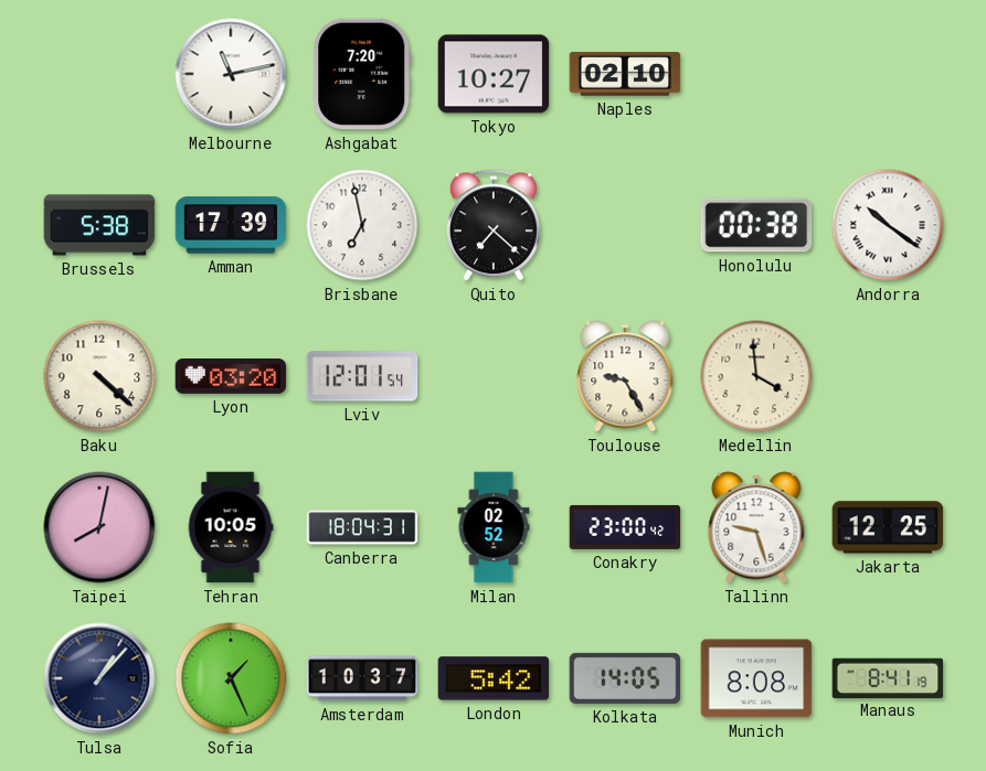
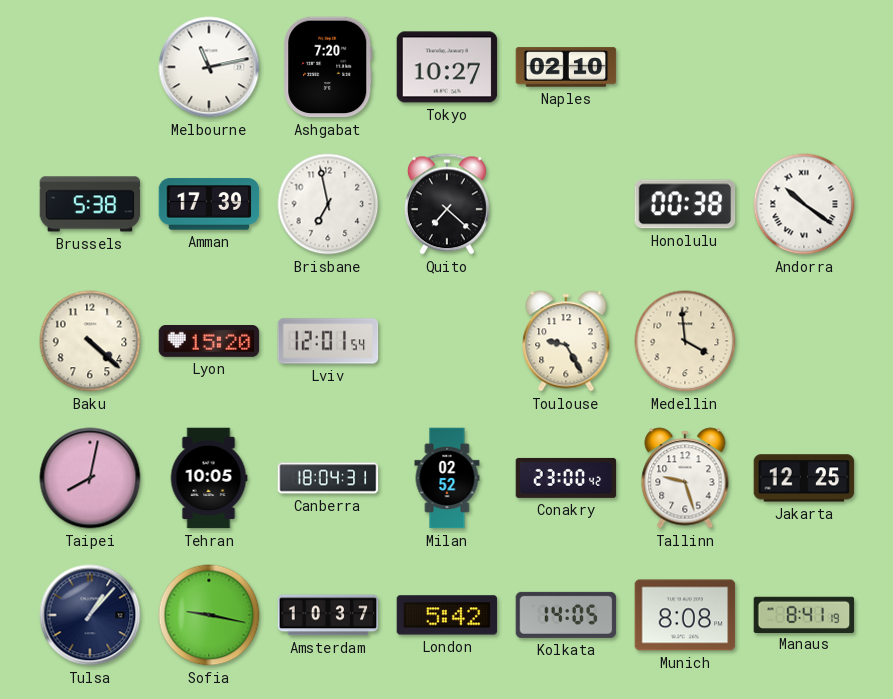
Lyon: 03:20 -> 15:20 (209, 342)
Sofia: 1:26 -> 9:17 (209, 615)
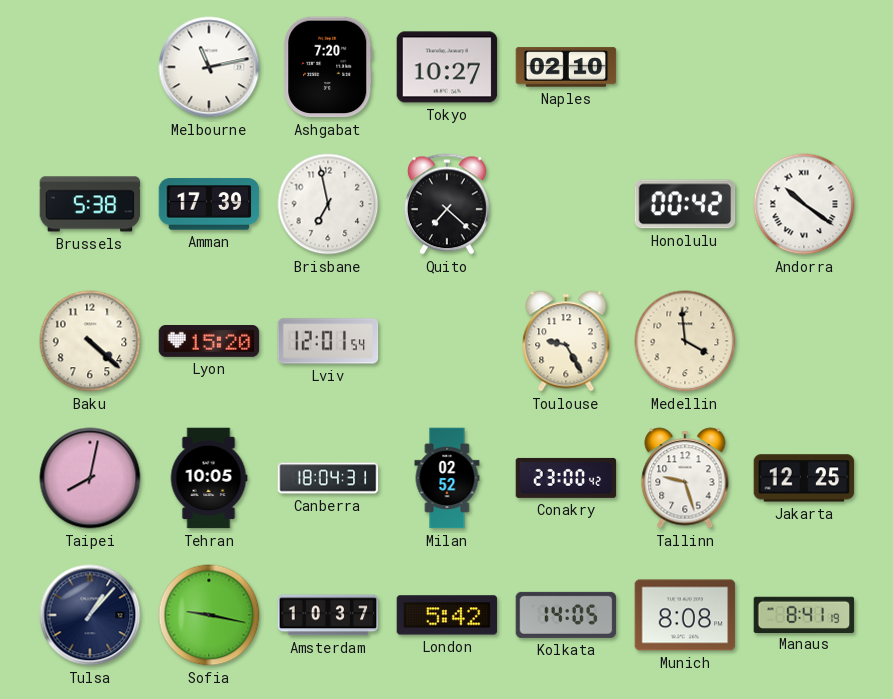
Honolulu: 00:38 -> 00:42 (685, 204)
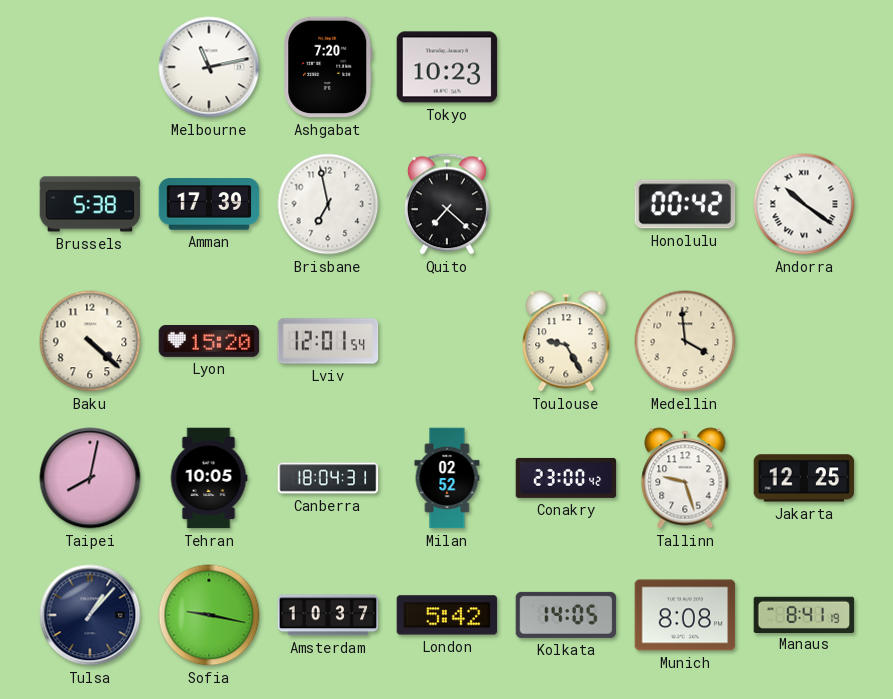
Tokyo: 10:27 -> 10:23 (447, 67)
Naples: 02:10 -> none (566, 67)
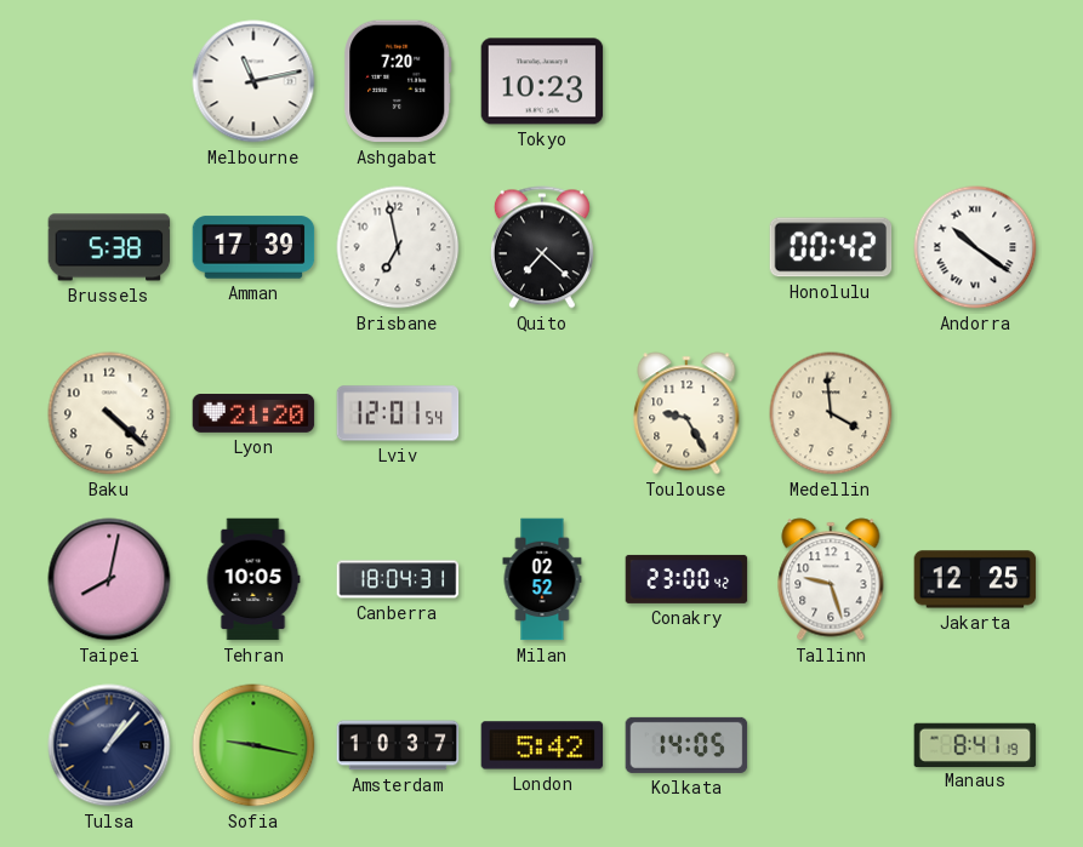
Lyon: 15:20 -> 21:20 (253, 414)
Munich: 8:08 -> none (685, 615)
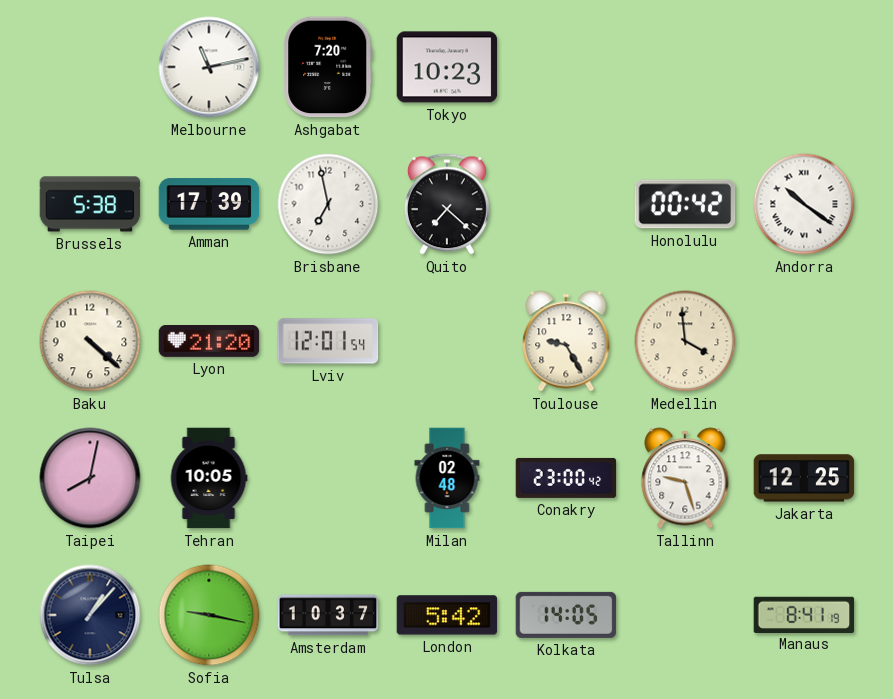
Canberra: 18:04 -> none (398, 579)
Milan: 02:52 -> 02:48 (447, 478)
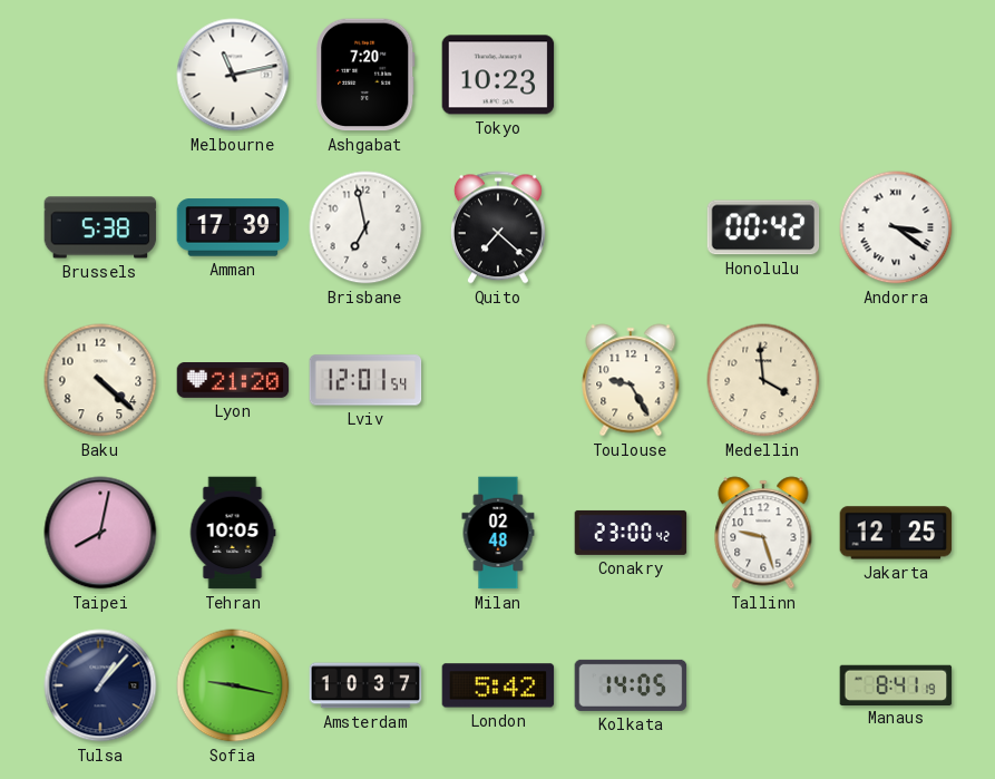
Andorra: 10:21 -> 3:21 (896, 227)
